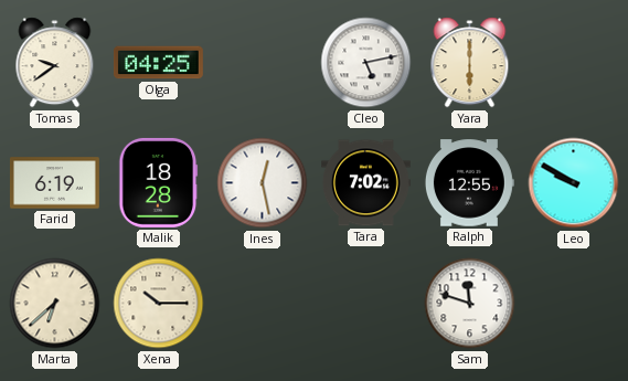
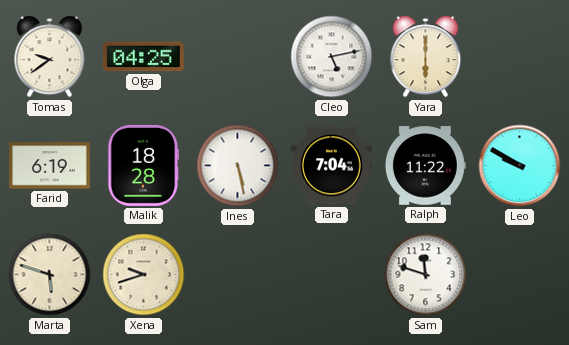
Ines: 12:28 -> 5:28 (238, 166)
Tara: 7:02 -> 7:04 (331, 166)
Ralph: 12:55 -> 11:22 (425, 166)
Marta: 6:38 -> 5:48 (50, 275)
Xena: 10:15 -> 9:42 (144, 275)
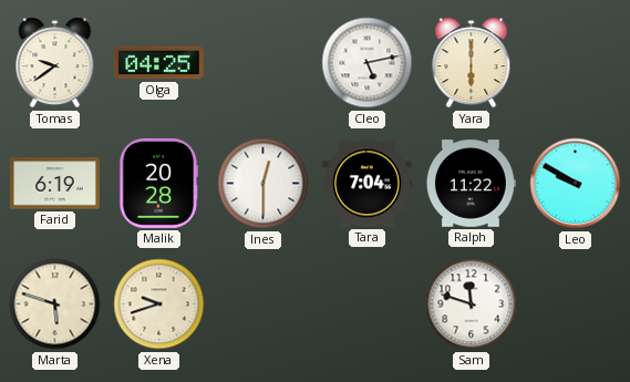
Malik: 18:28 -> 20:28 (159, 183)
Ines: 5:28 -> 12:30 (264, 184)
